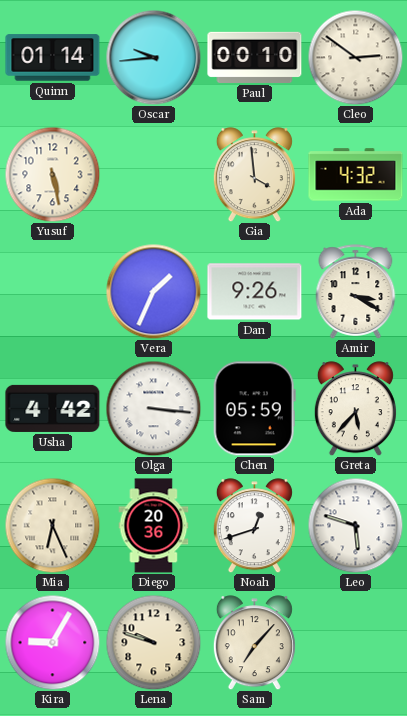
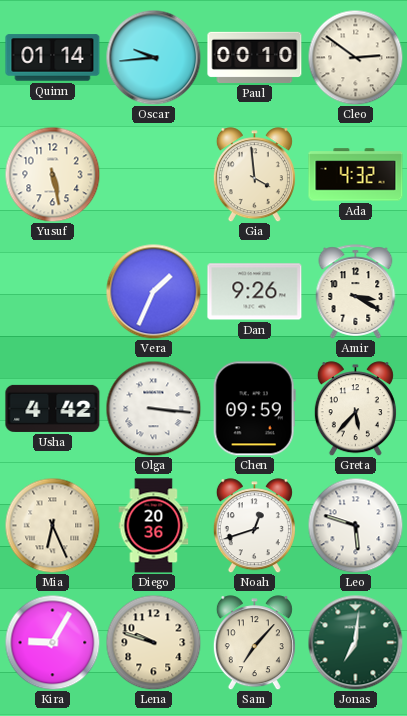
Chen: 05:59 -> 09:59 (254, 409)
Jonas: none -> 7:01 (355, 642)
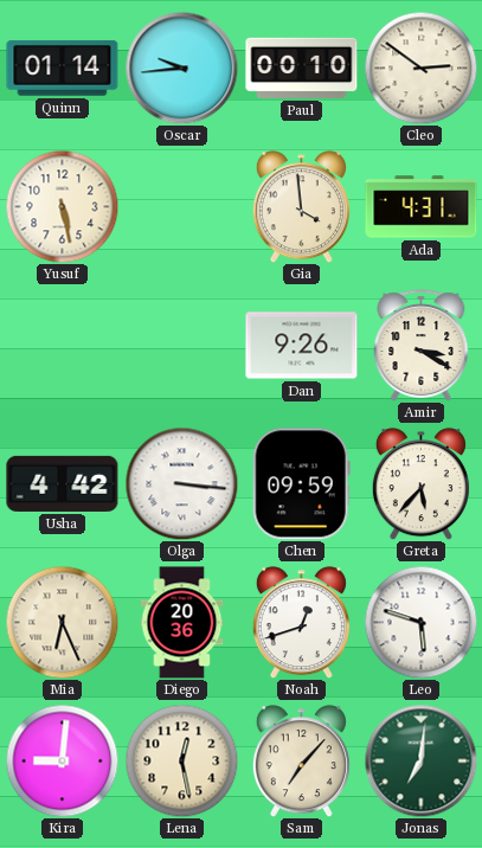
Ada: 4:32 -> 4:31 (422, 207)
Vera: 1:34 -> none (153, 291)
Kira: 9:05 -> 9:01 (62, 760)
Lena: 9:48 -> 12:28 (181, 760)
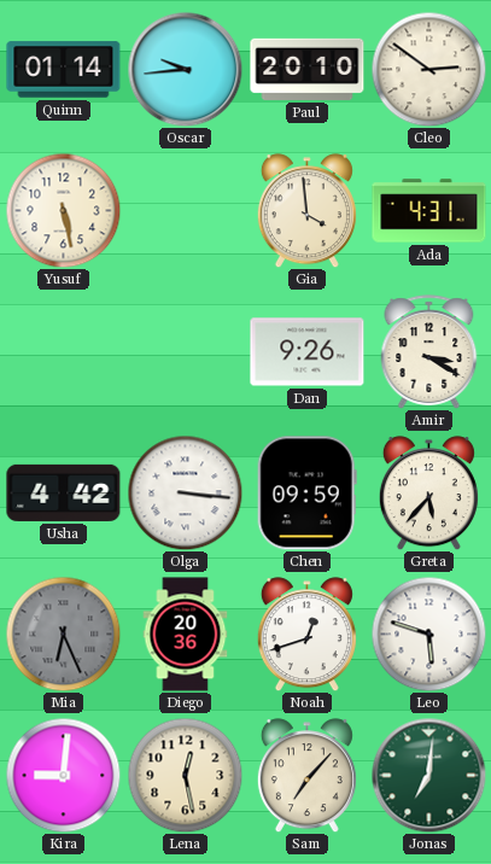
Paul: 00:10 -> 20:10 (308, 69)
Mia dial: cream -> grey (63, 634)
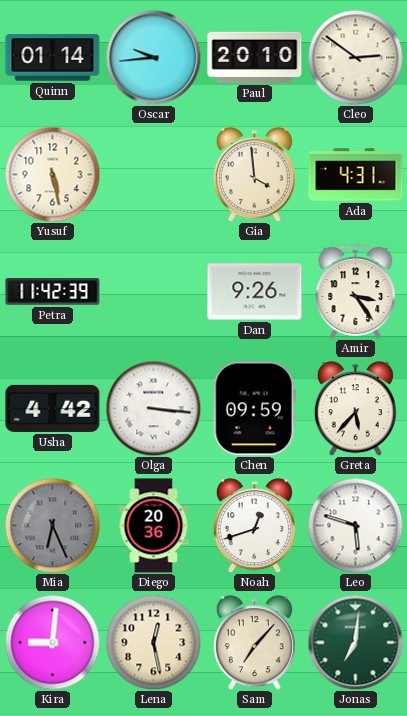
Petra: none -> 11:42 (53, 292)
Amir: 3:20 -> 3:24 (356, 292)
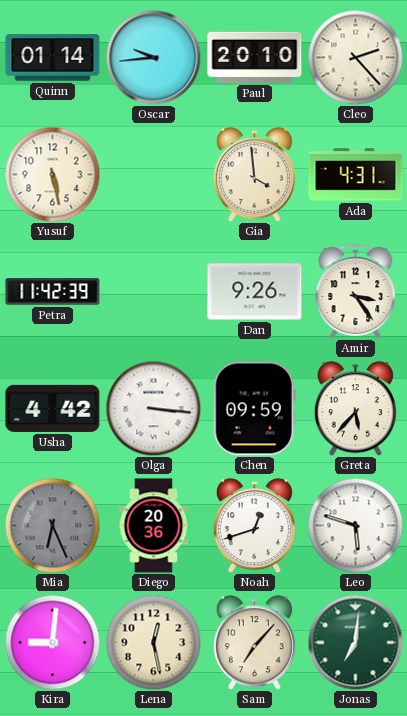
Cleo: 2:51 -> 2:23 (355, 57)
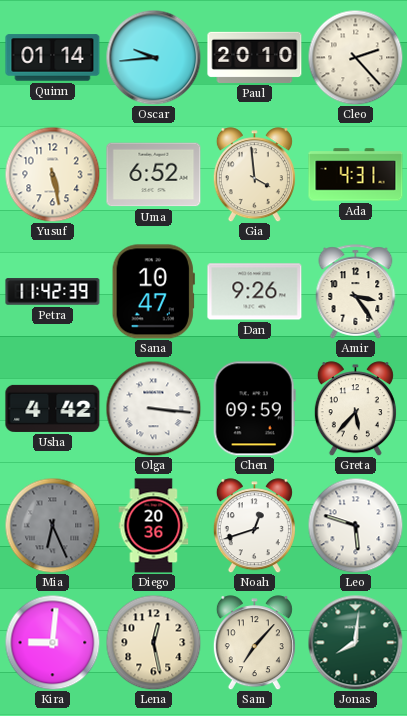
Uma: none -> 6:52 (154, 175)
Sana: none -> 10:47 (153, 292)
Jonas: 7:01 -> 8:01 (355, 642)
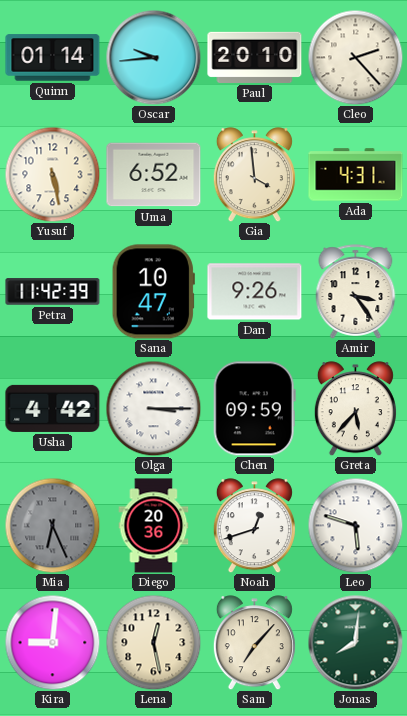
Olga: 3:16 -> 3:15 (153, 408)
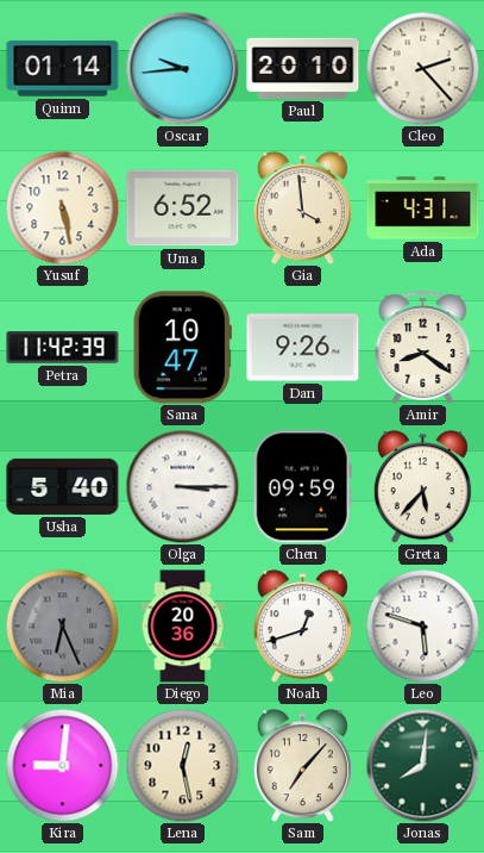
Amir: 3:24 -> 8:21 (423, 348)
Usha: 4:42 -> 5:40 (63, 486)
